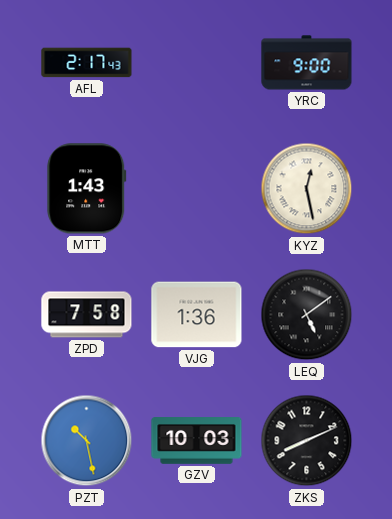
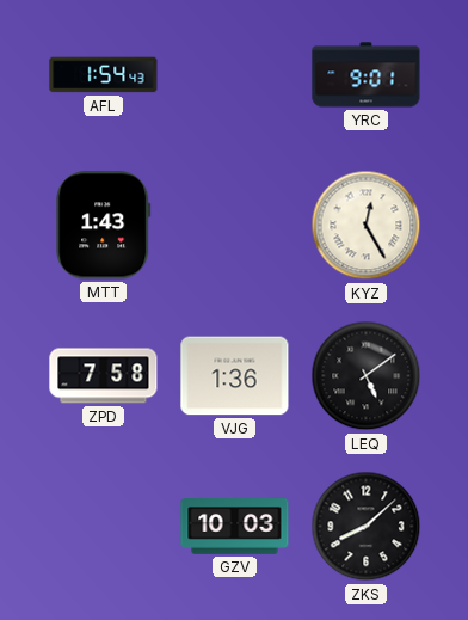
AFL: 2:17 -> 1:54 (104, 75)
YRC: 9:00 -> 9:01 (367, 75)
KYZ: 12:28 -> 12:25 (367, 226)
PZT: 10:28 -> none (87, 441)
ZKS: 8:11 -> 8:08 (367, 527)
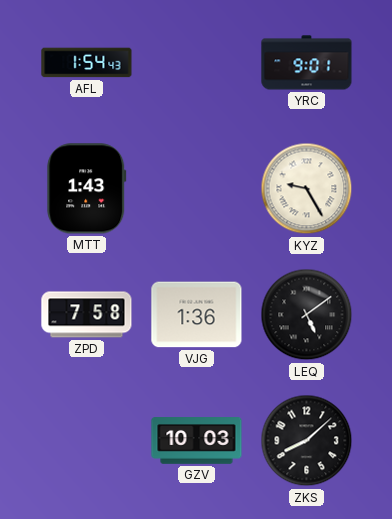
KYZ: 12:25 -> 9:25 (307, 189)
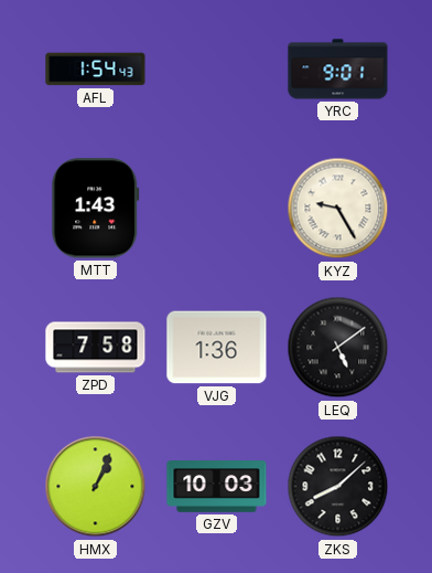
HMX: none -> 1:04 (96, 487)
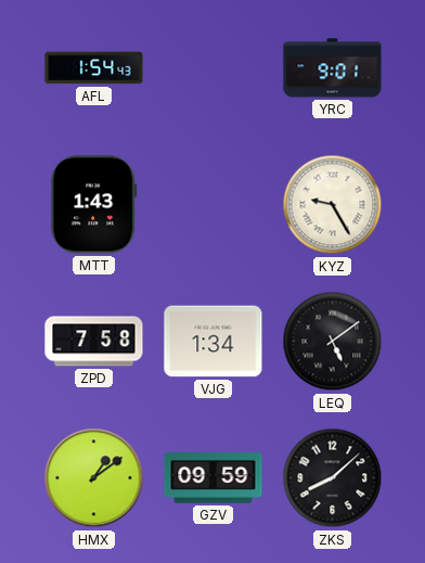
VJG: 1:36 -> 1:34 (214, 342)
HMX: 1:04 -> 1:09 (94, 478)
GZV: 10:03 -> 09:59 (214, 478)
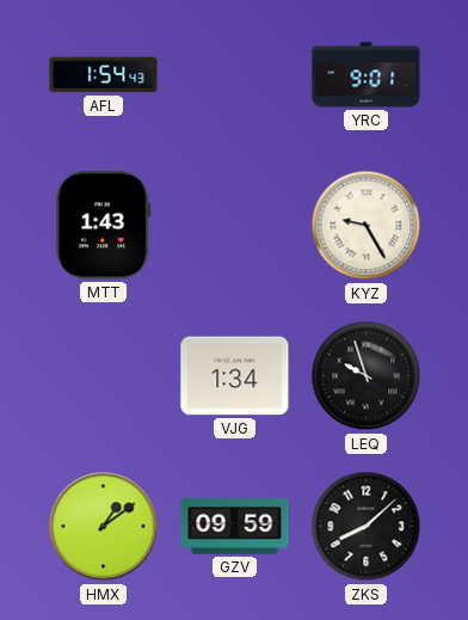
ZPD: 7:58 -> none (94, 342)
LEQ: 5:09 -> 9:57 (367, 376)
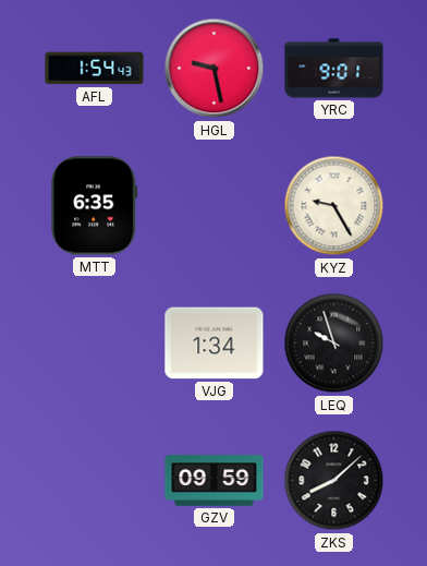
HGL: none -> 9:28 (215, 69)
MTT: 1:43 -> 6:35 (95, 206)
HMX: 1:09 -> none (104, 527)
